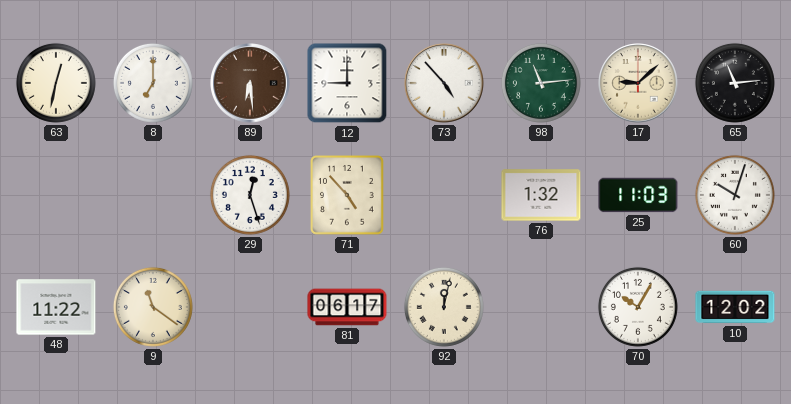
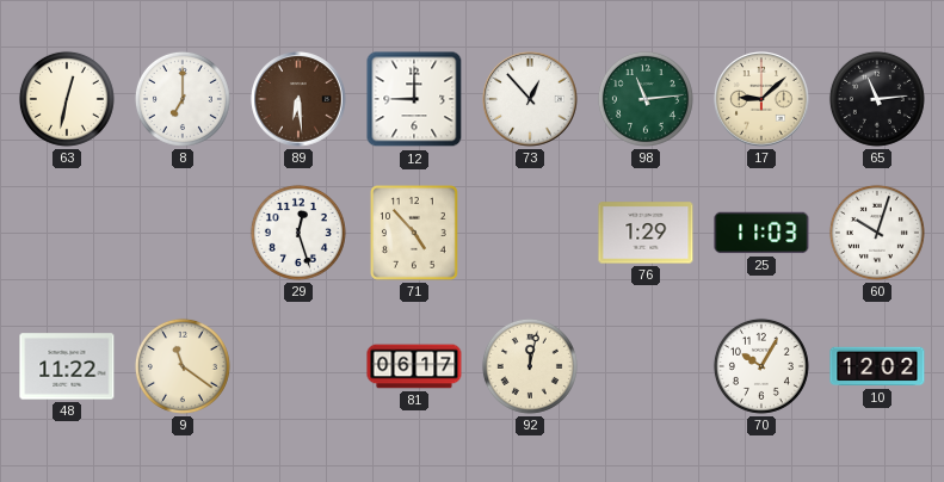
73: 4:53 -> 12:53 (530, 99)
76: 1:32 -> 1:29 (646, 233)
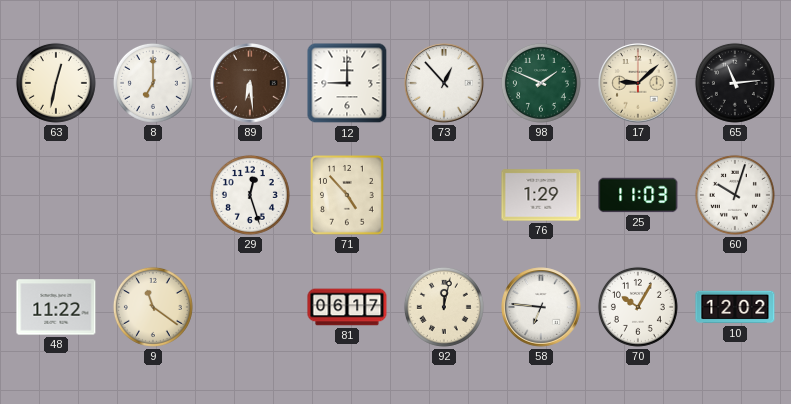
98: 11:14 -> 1:49 (541, 83)
58: none -> 6:46 (541, 307)
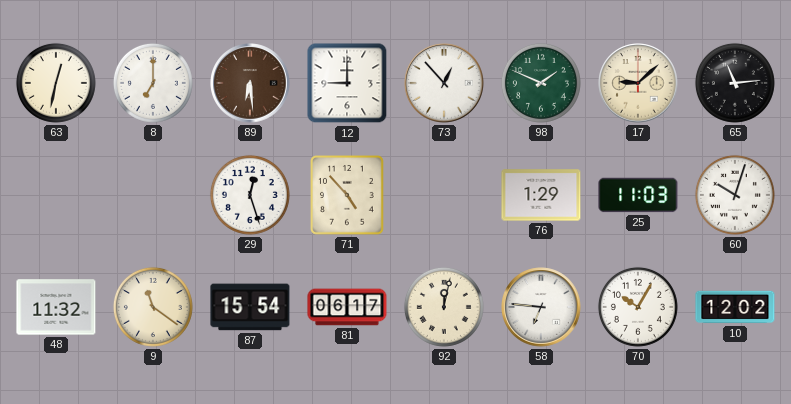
48: 11:22 -> 11:32 (56, 307)
87: none -> 15:54 (250, 307)
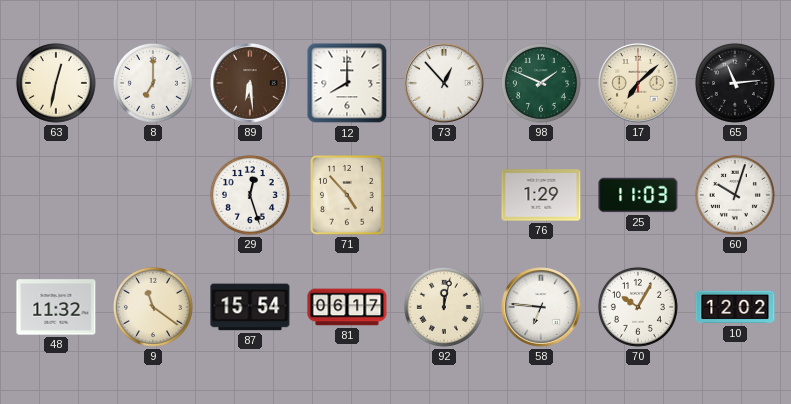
12: 9:00 -> 8:00 (347, 83)
17: 9:08 -> 7:08 (638, 83)
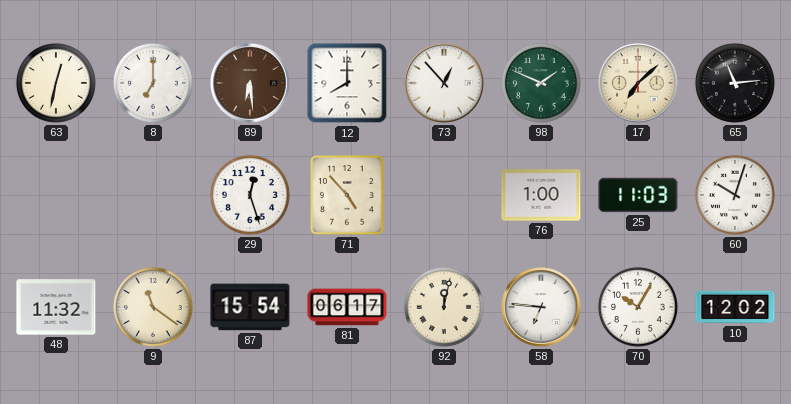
76: 1:29 -> 1:00 (541, 195)
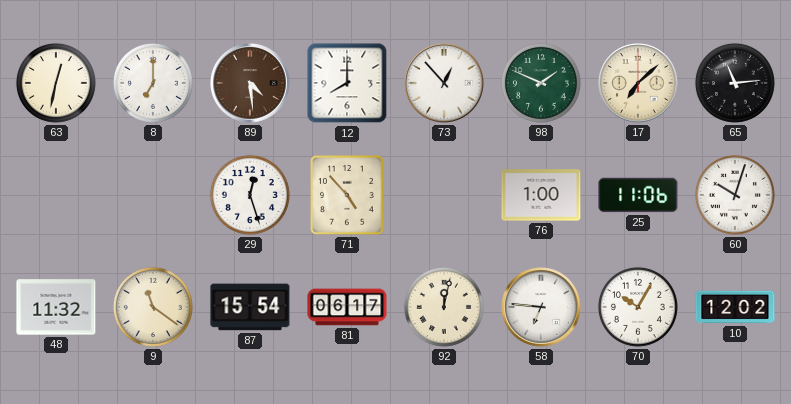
89: 6:29 -> 4:29 (250, 83)
25: 11:03 -> 11:06 (638, 195)
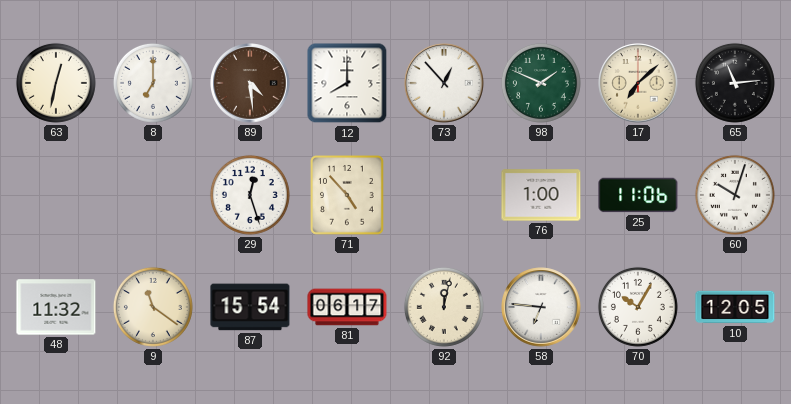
10: 12:02 -> 12:05 (735, 307)
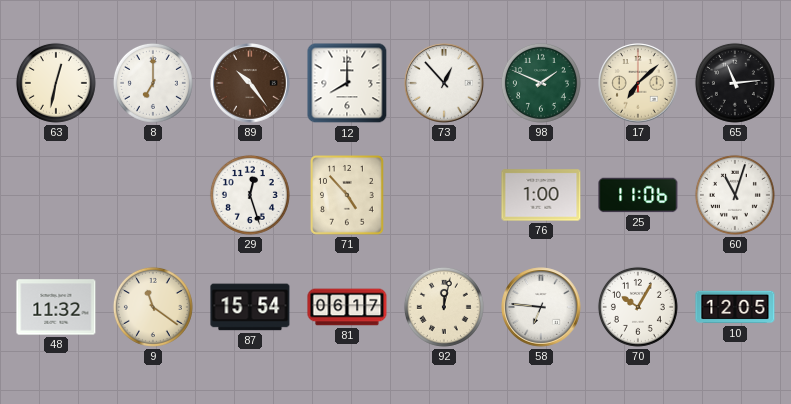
89: 4:29 -> 10:24 (250, 83)
60: 10:03 -> 11:03 (735, 195)
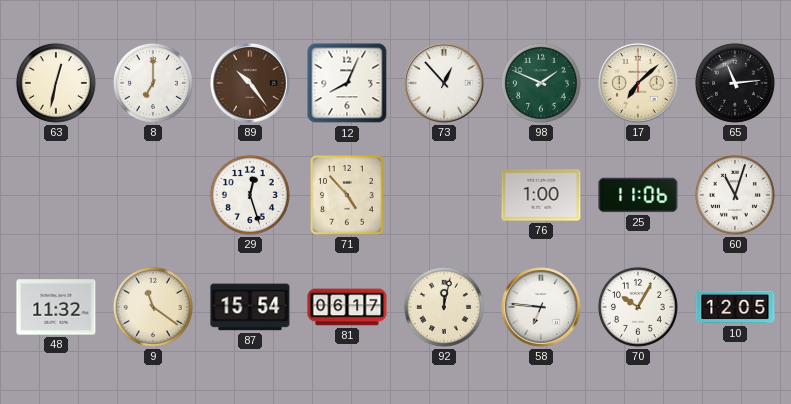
12: 8:00 -> 8:04 (347, 83)
